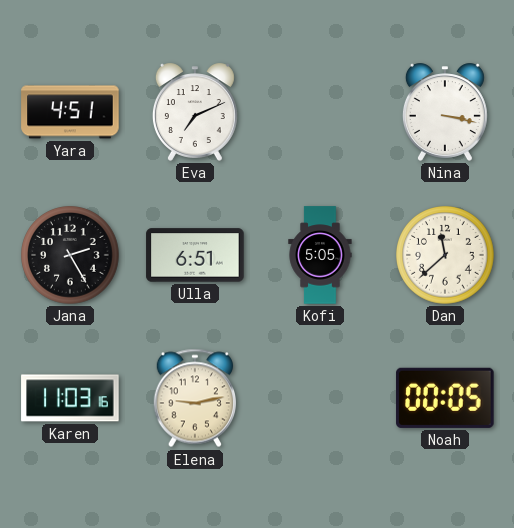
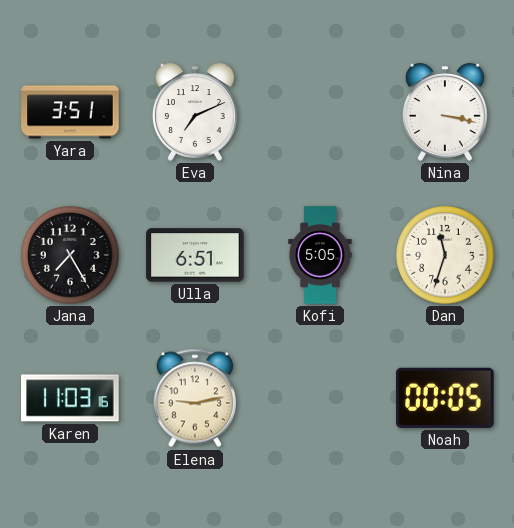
Yara: 4:51 -> 3:51 (70, 112)
Jana: 2:25 -> 7:25 (70, 255)
Dan: 11:38 -> 11:33 (445, 255)
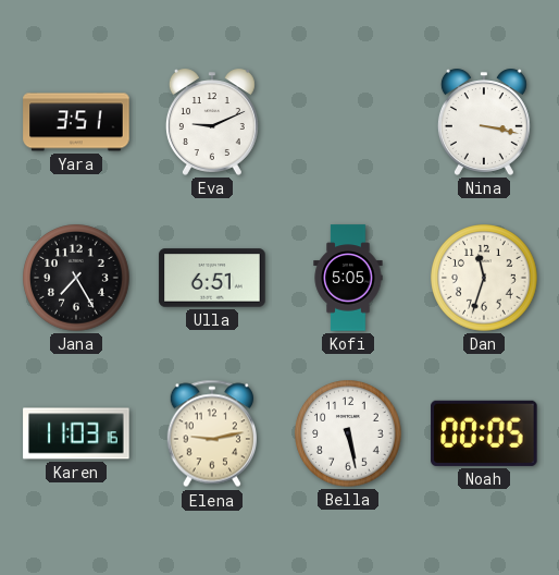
Eva: 7:11 -> 9:11 (212, 122)
Bella: none -> 5:28 (348, 433)
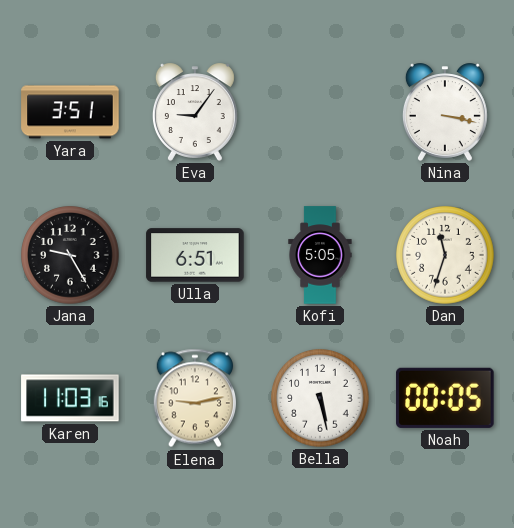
Eva: 9:11 -> 9:06 (195, 112)
Jana: 7:25 -> 9:25 (70, 255)
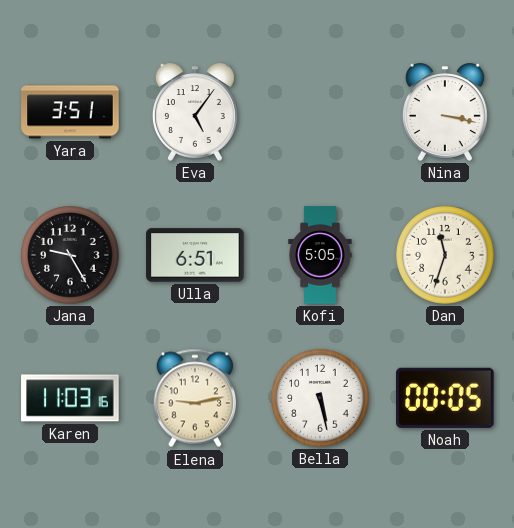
Eva: 9:06 -> 5:06 (195, 112)
